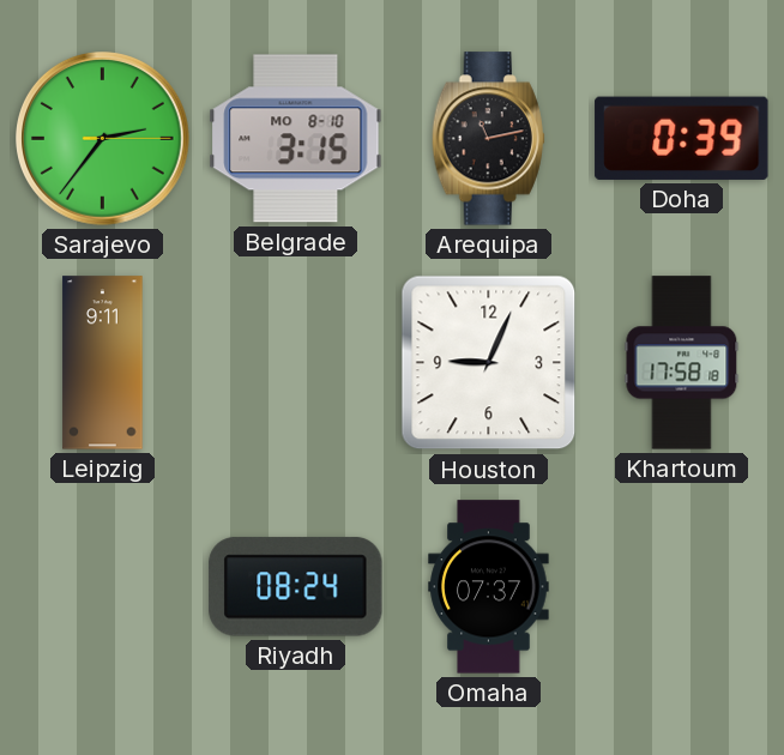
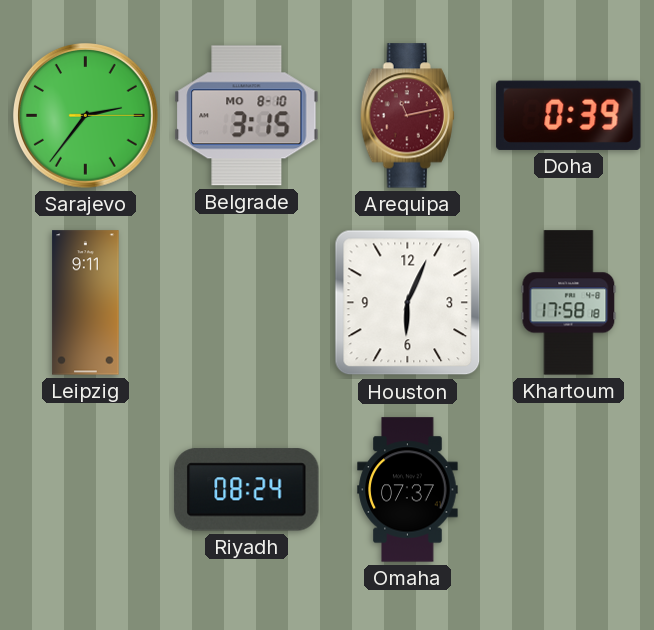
Arequipa dial: black -> burgundy (407, 116)
Houston: 9:04 -> 6:04 (408, 303)
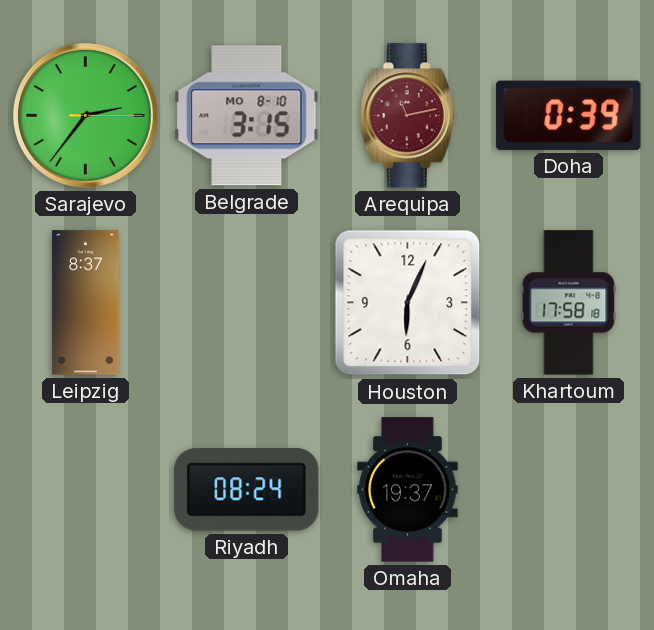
Leipzig: 9:11 -> 8:37 (86, 303)
Omaha: 07:37 -> 19:37 (408, 490)
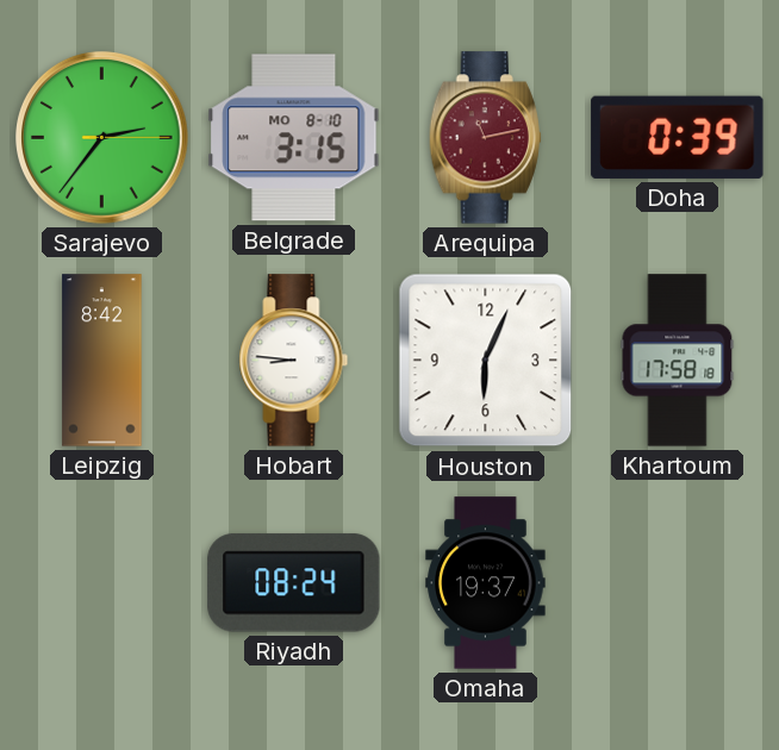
Leipzig: 8:37 -> 8:42 (102, 361)
Hobart: none -> 8:46 (294, 361)
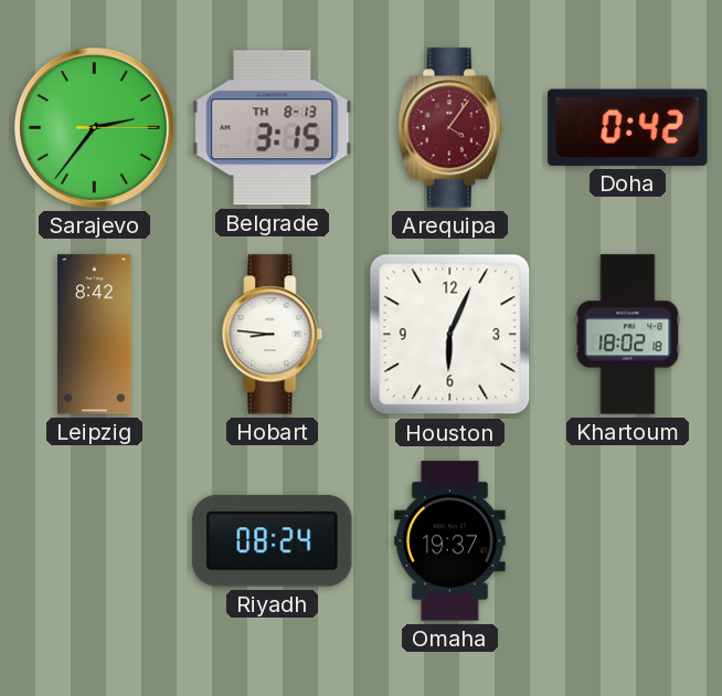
Belgrade date: MO 8-10 -> TH 8-13 (273, 128)
Arequipa: 11:13 -> 4:06 (449, 128)
Doha: 0:39 -> 0:42 (628, 127)
Khartoum: 17:58 -> 18:02 (628, 335)
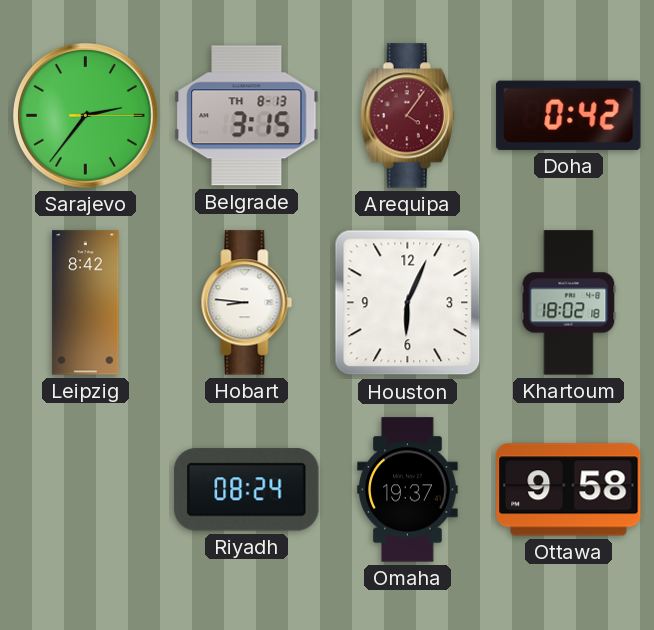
Ottawa: none -> 9:58 (569, 490)
